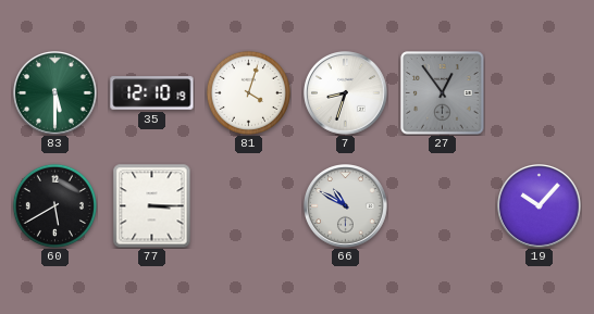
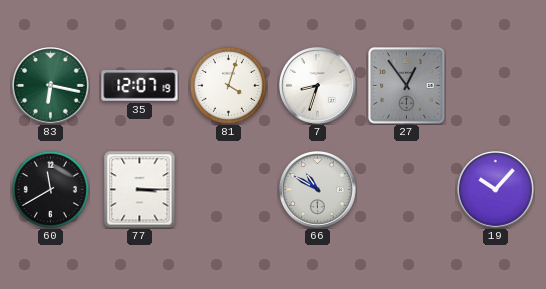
83: 5:30 -> 6:17 (51, 86)
35: 12:10 -> 12:07 (140, 86)
60: 5:40 -> 11:40 (50, 189)
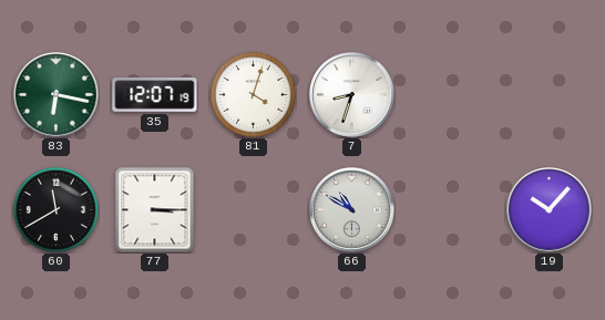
27: 12:54 -> none (407, 86)
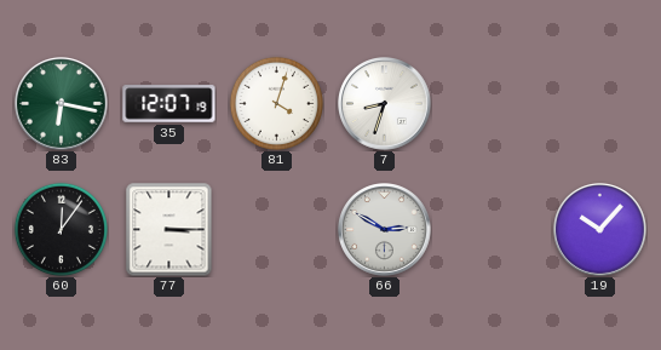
60: 11:40 -> 12:06 (61, 229)
66: 10:50 -> 2:50 (385, 230)
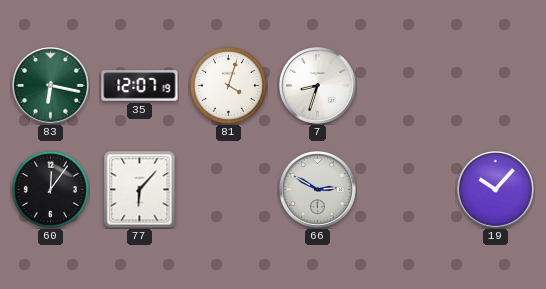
77: 3:15 -> 6:07 (140, 189)
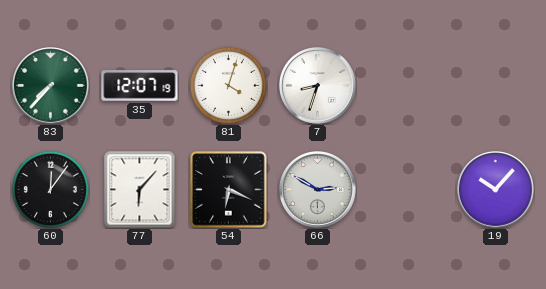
83: 6:17 -> 7:37 (51, 86)
54: none -> 6:19 (229, 190)
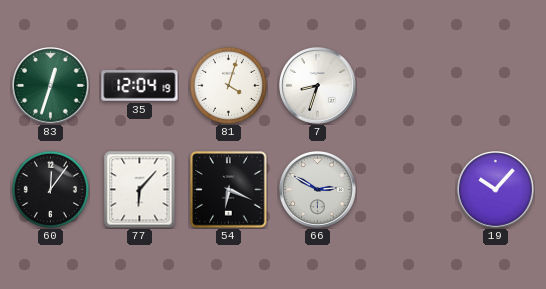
83: 7:37 -> 12:33 (51, 86)
35: 12:07 -> 12:04 (140, 86)
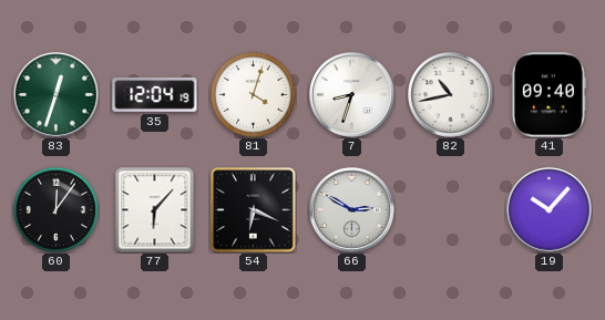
82: none -> 10:43 (451, 95)
41: none -> 09:40 (548, 95)
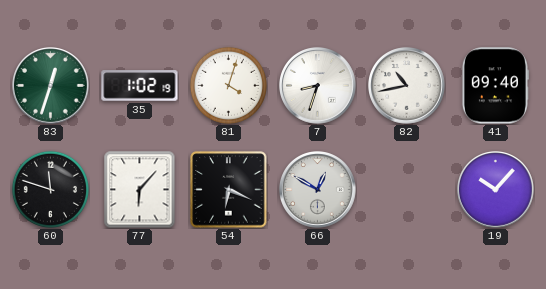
35: 12:04 -> 1:02 (140, 86)
60: 12:06 -> 11:48 (50, 189)
66: 2:50 -> 12:50 (318, 190)
